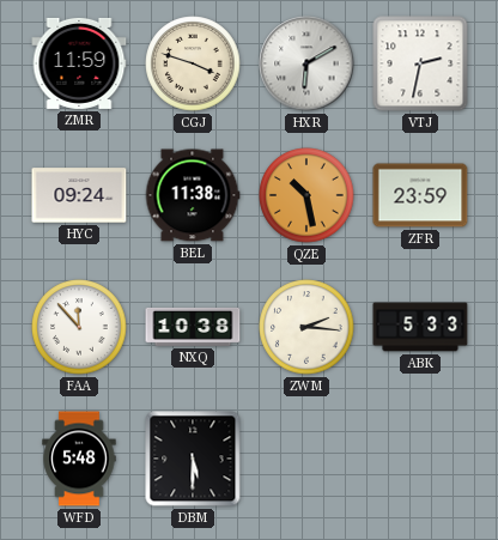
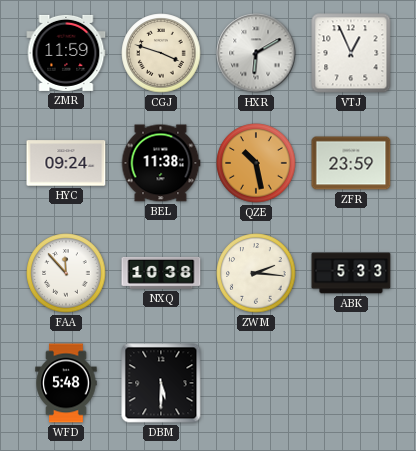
VTJ: 2:32 -> 12:56 (351, 53)
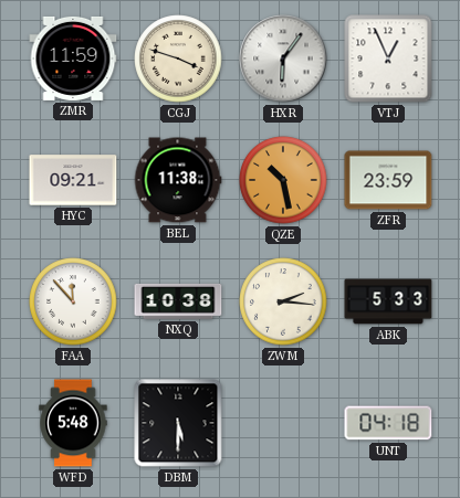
HXR: 6:10 -> 6:06 (283, 59)
HYC: 09:24 -> 09:21 (73, 180)
UNT: none -> 04:18 (388, 423)
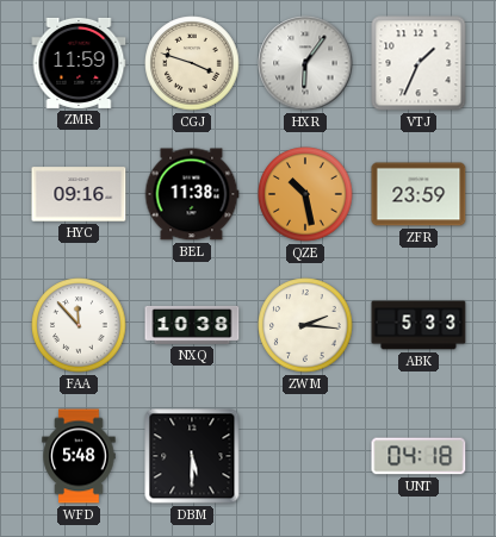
VTJ: 12:56 -> 1:34 (418, 63)
HYC: 09:21 -> 09:16 (79, 194)
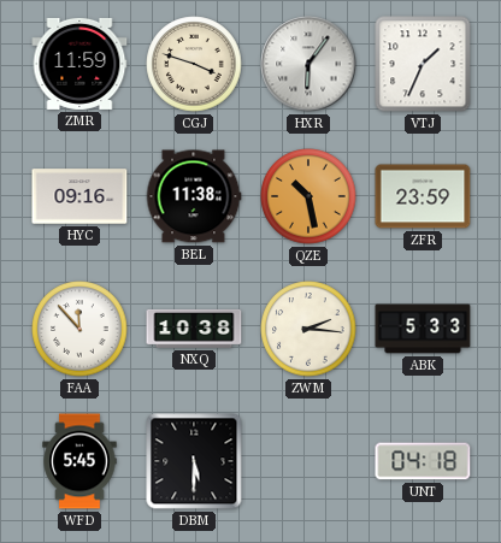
WFD: 5:48 -> 5:45 (79, 461)
